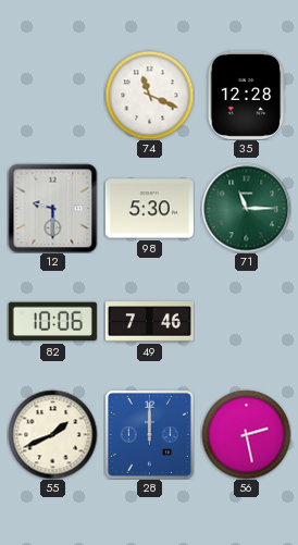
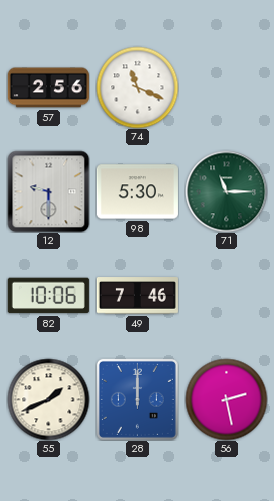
57: none -> 2:56 (48, 88)
35: 12:28 -> none (247, 95)
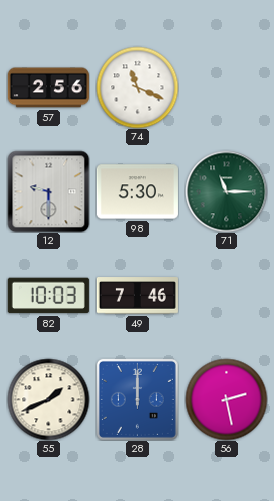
82: 10:06 -> 10:03 (48, 296)
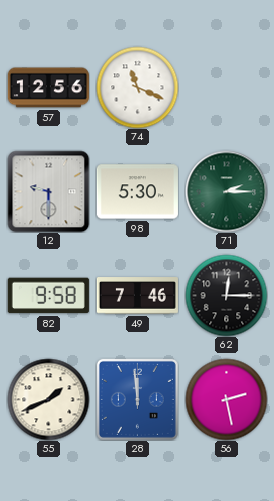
57: 2:56 -> 12:56 (48, 88)
71: 11:15 -> 2:15 (226, 191)
82: 10:03 -> 9:58 (48, 296)
62: none -> 12:15 (226, 295)
28: 12:00 -> 11:59 (137, 399)
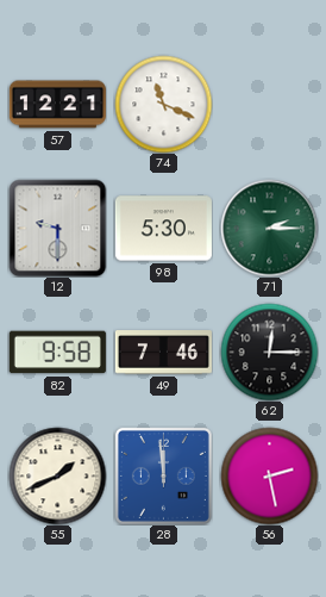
57: 12:56 -> 12:21 (57, 105)
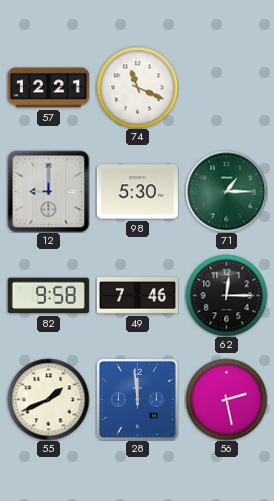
12: 9:30 -> 9:00 (48, 191)
71: 2:15 -> 1:15 (226, 191)
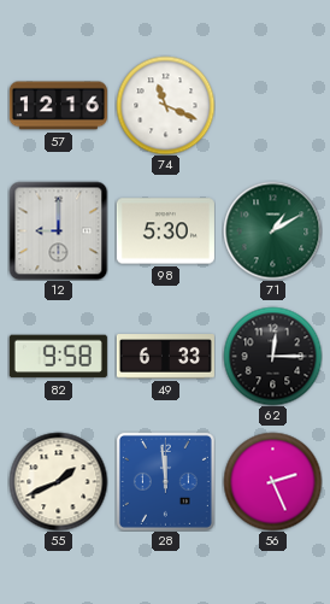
57: 12:21 -> 12:16 (58, 106)
71: 1:15 -> 1:10 (272, 230)
49: 7:46 -> 6:33 (165, 357)
56: 2:28 -> 2:26 (272, 481)
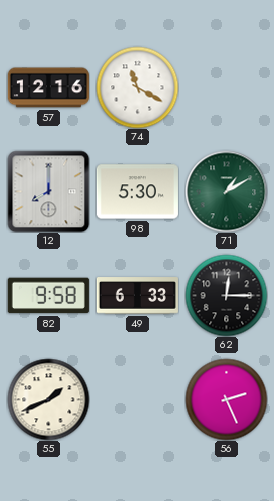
74: 11:19 -> 11:20 (137, 87)
12: 9:00 -> 8:00 (48, 191)
28: 11:59 -> none (165, 481)
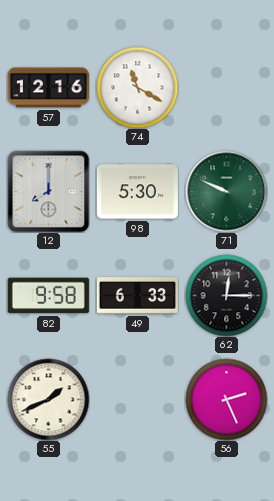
71: 1:10 -> 9:49 (226, 191)
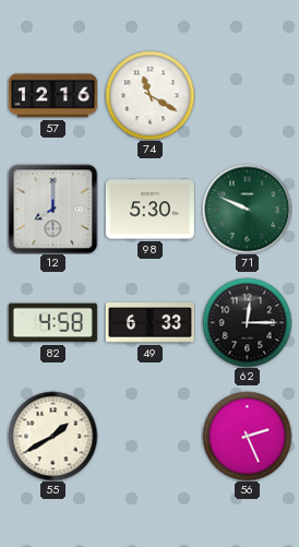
82: 9:58 -> 4:58 (52, 323)
55: 1:41 -> 1:40 (52, 436)
